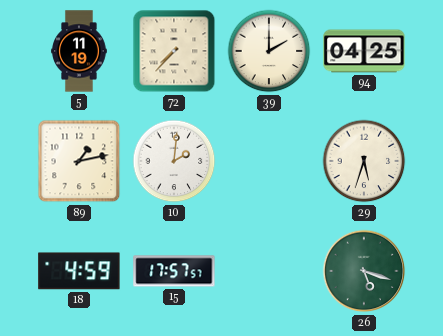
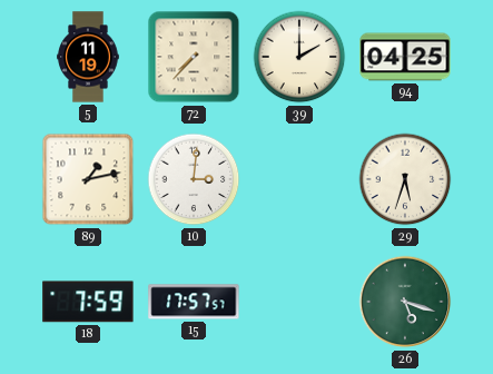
10: 2:01 -> 3:01 (194, 179)
18: 4:59 -> 7:59 (88, 302)
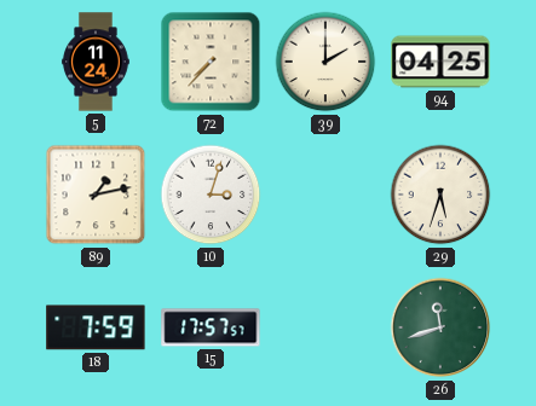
5: 11:19 -> 11:24 (96, 62)
10: 3:01 -> 3:03 (211, 195)
26: 5:18 -> 11:42 (440, 327)
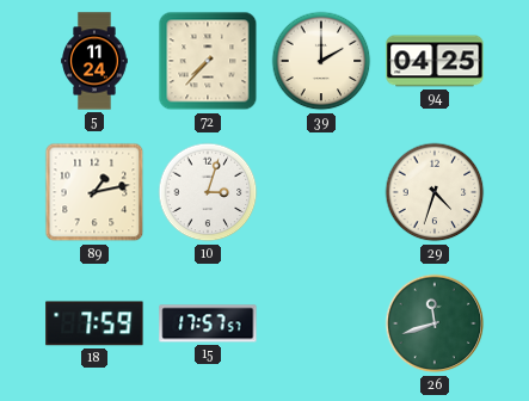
29: 5:33 -> 4:33 (435, 192)
